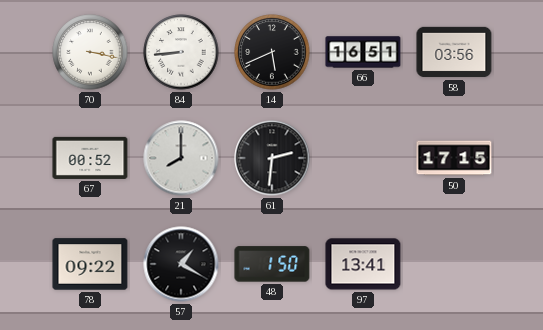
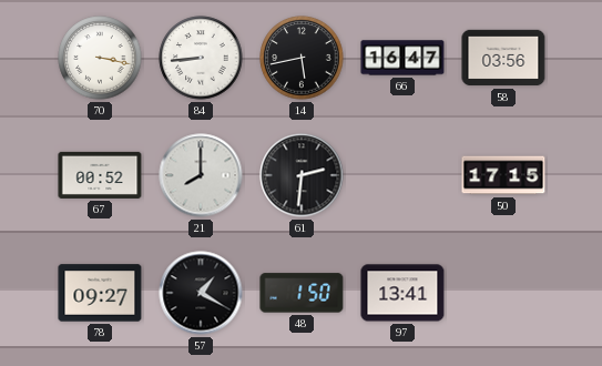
14: 5:41 -> 5:43 (302, 58)
66: 16:51 -> 16:47 (402, 58)
78: 09:22 -> 09:27 (100, 293)
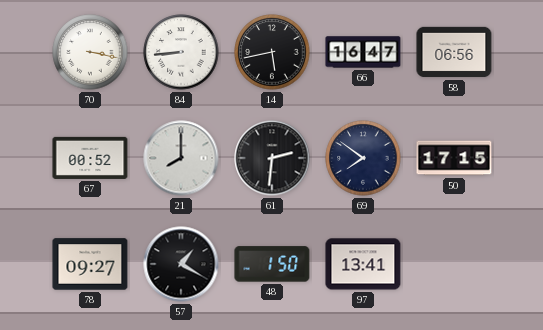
58: 03:56 -> 06:56 (454, 52)
69: none -> 7:51 (363, 158)
